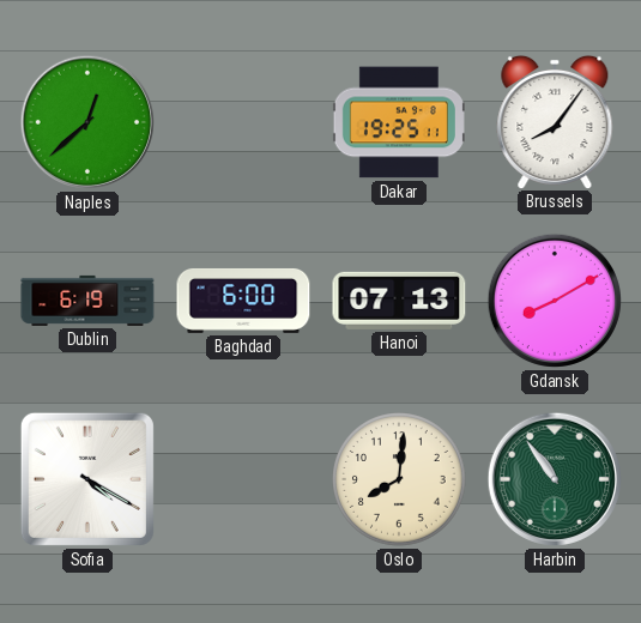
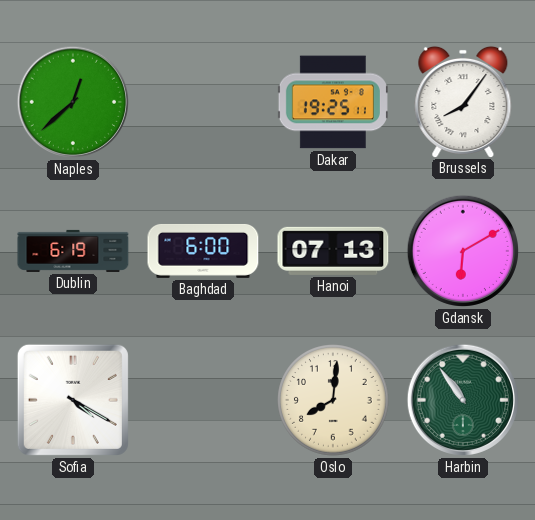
Gdansk: 8:10 -> 6:10 (463, 251)
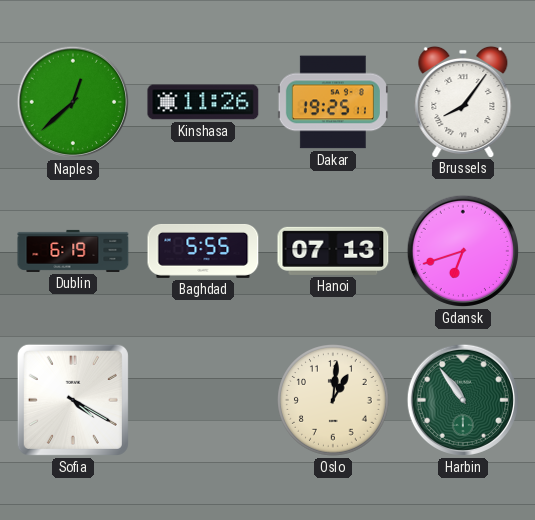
Kinshasa: none -> 11:26 (203, 102)
Baghdad: 6:00 -> 5:55 (203, 251)
Gdansk: 6:10 -> 6:42 (463, 251)
Oslo: 8:01 -> 1:01 (333, 400)
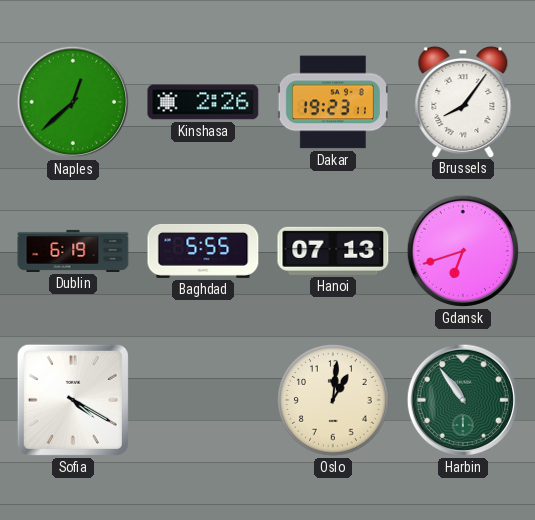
Kinshasa: 11:26 -> 2:26 (203, 102)
Dakar: 19:25 -> 19:23 (333, 102)
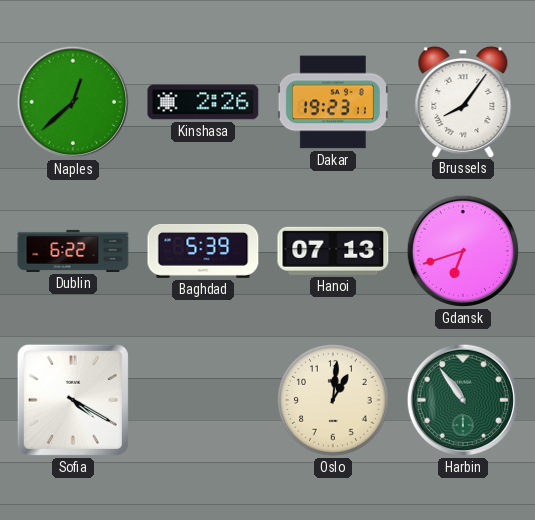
Dublin: 6:19 -> 6:22 (73, 251)
Baghdad: 5:55 -> 5:39 (203, 251)
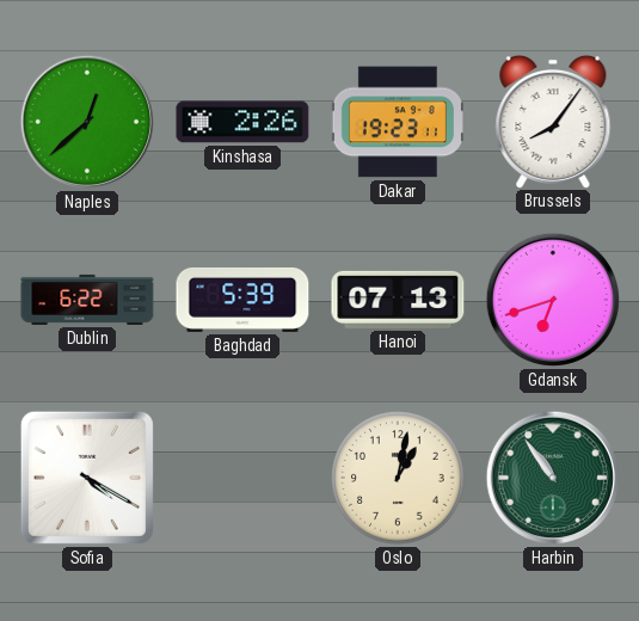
Oslo: 1:01 -> 1:02 (398, 478)
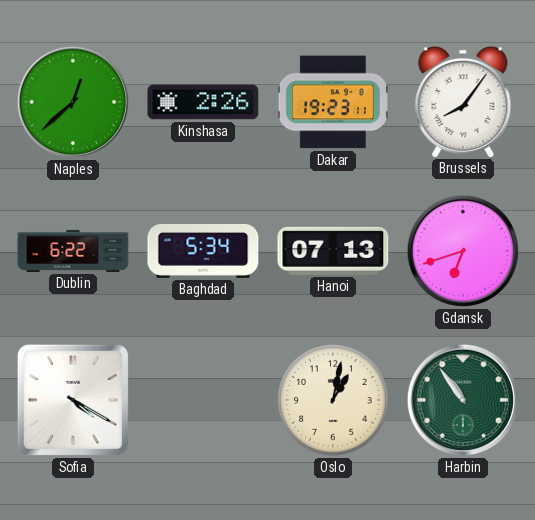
Baghdad: 5:39 -> 5:34 (203, 251)
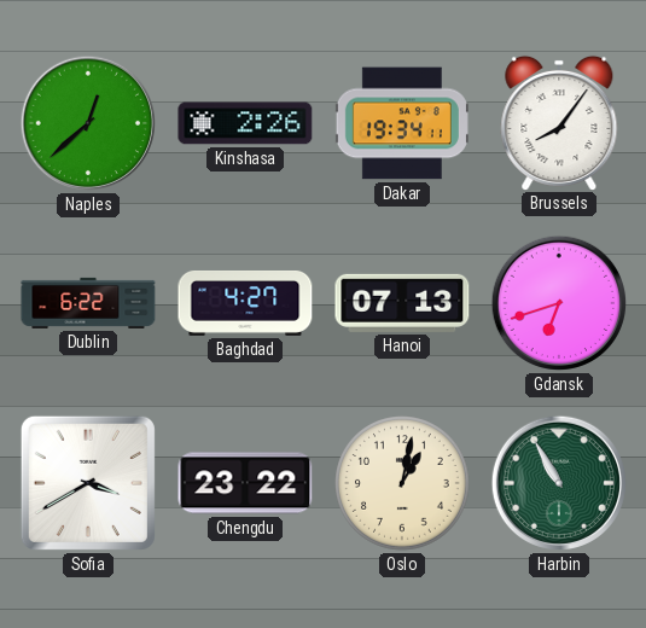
Dakar: 19:23 -> 19:34 (402, 123)
Baghdad: 5:34 -> 4:27 (245, 303)
Sofia: 4:20 -> 3:40 (88, 483)
Chengdu: none -> 23:22 (245, 483)
Harbin: 10:54 -> 10:55 (559, 483)
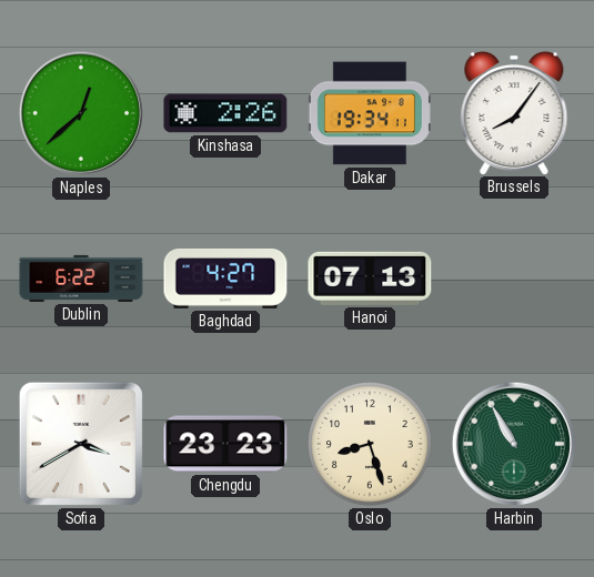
Gdansk: 6:42 -> none (559, 303)
Chengdu: 23:22 -> 23:23 (225, 444)
Oslo: 1:02 -> 8:27 (370, 444)
